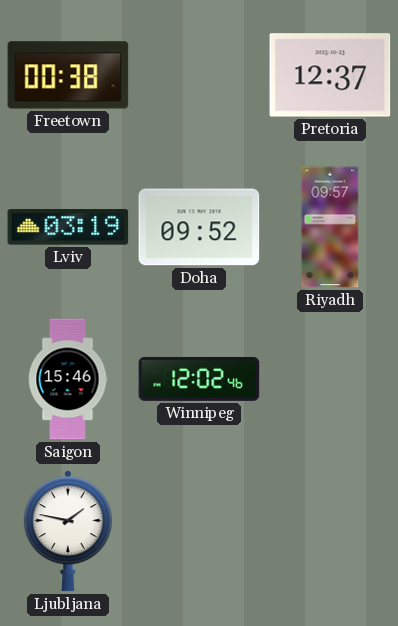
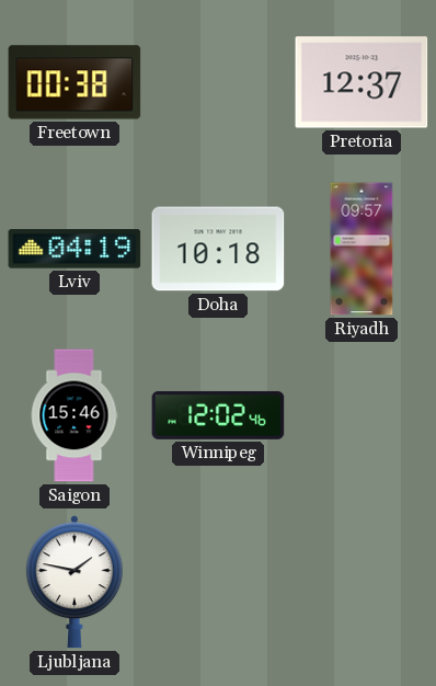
Lviv: 03:19 -> 04:19 (74, 249)
Doha: 09:52 -> 10:18 (218, 249)
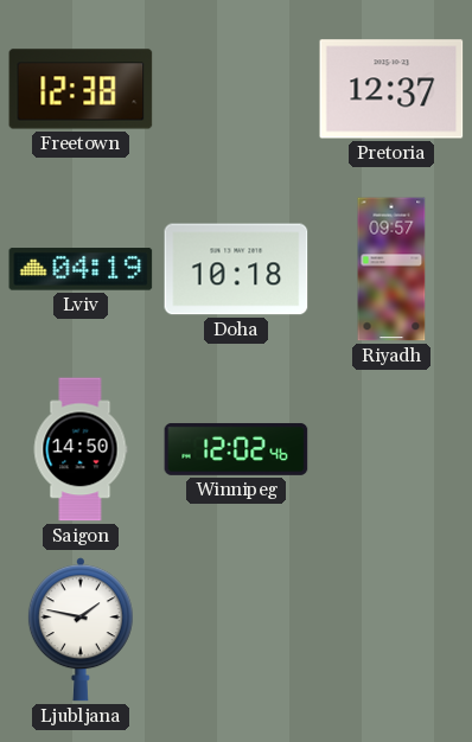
Freetown: 00:38 -> 12:38 (81, 89)
Saigon: 15:46 -> 14:50 (81, 449)
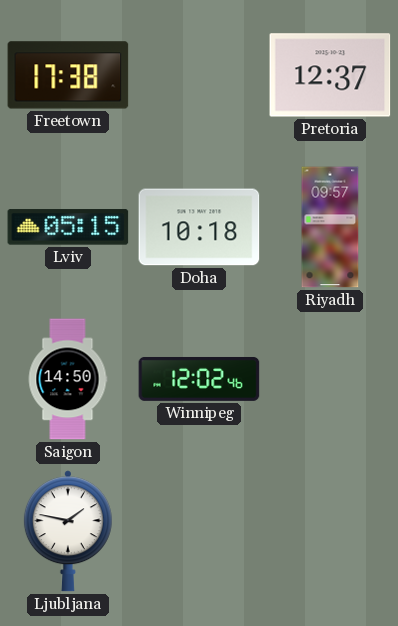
Freetown: 12:38 -> 17:38 (68, 75)
Lviv: 04:19 -> 05:15 (68, 227)
